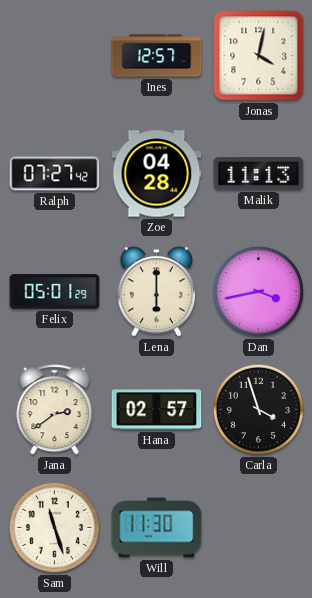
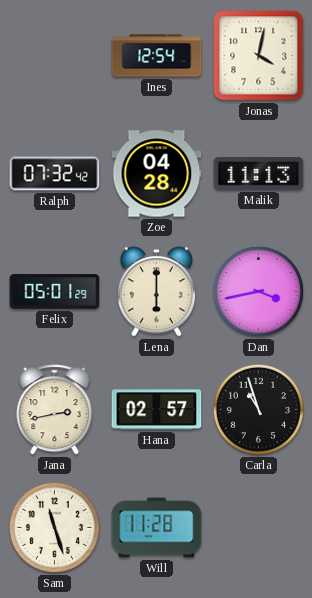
Ines: 12:57 -> 12:54 (157, 56)
Ralph: 07:27 -> 07:32 (55, 174)
Jana: 2:39 -> 2:43 (55, 410)
Carla: 3:57 -> 10:57 (258, 409)
Will: 11:30 -> 11:28 (157, 528)
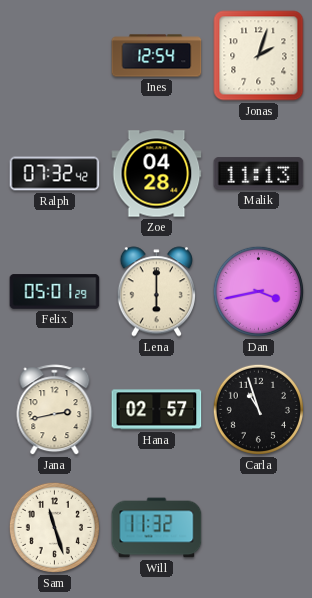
Jonas: 4:02 -> 2:03 (259, 56)
Will: 11:28 -> 11:32 (157, 528)
